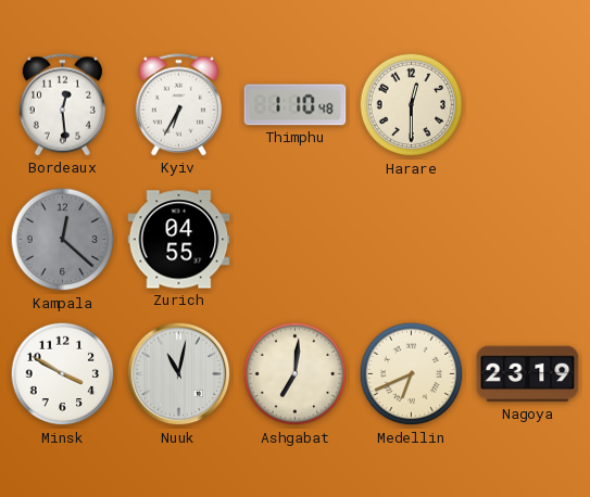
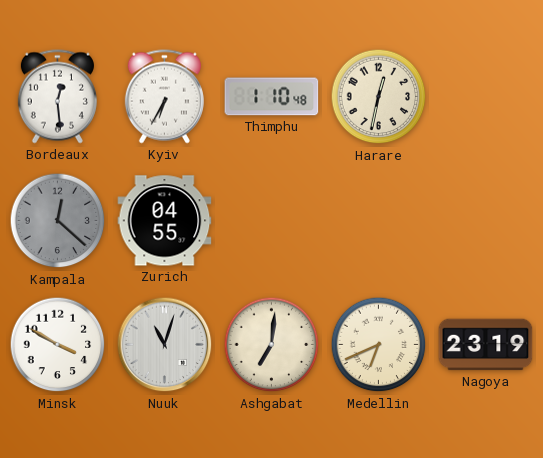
Harare: 12:30 -> 12:32 (379, 97)
Nuuk: 11:02 -> 11:03 (165, 345)
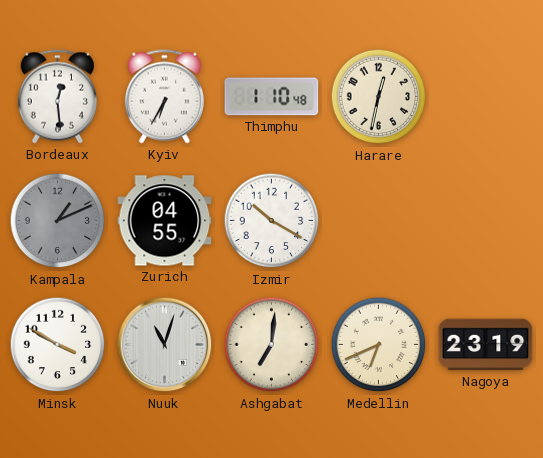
Kampala: 12:22 -> 1:11 (58, 221)
Izmir: none -> 10:20 (272, 221)
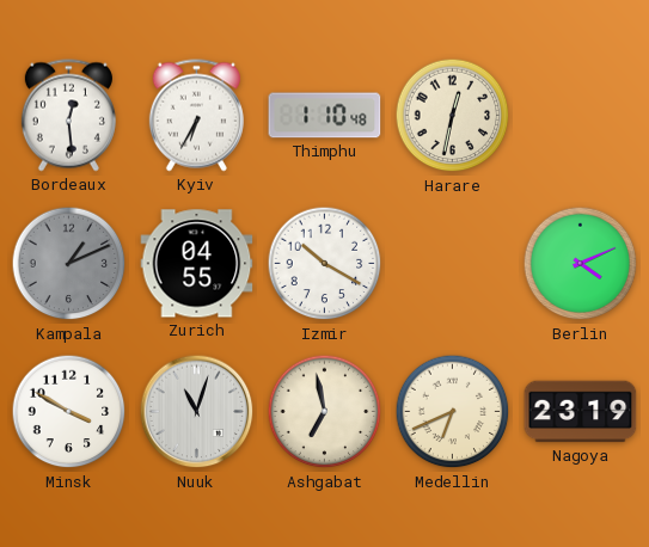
Berlin: none -> 4:11 (581, 264)
Ashgabat: 7:01 -> 6:58 (325, 412)
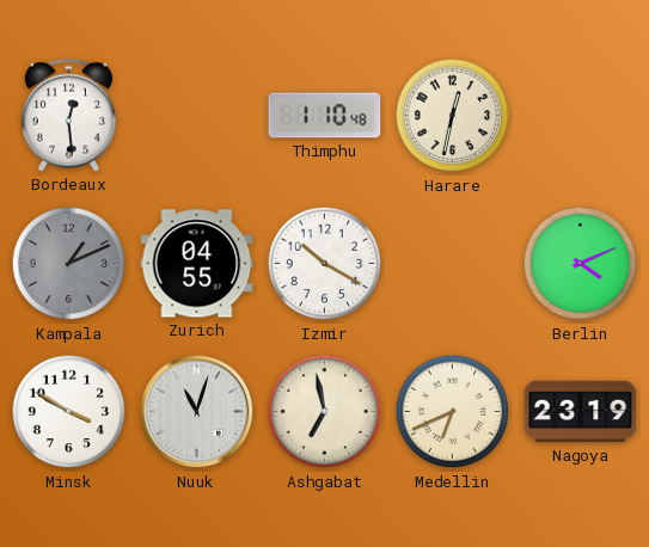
Kyiv: 6:35 -> none (196, 116)
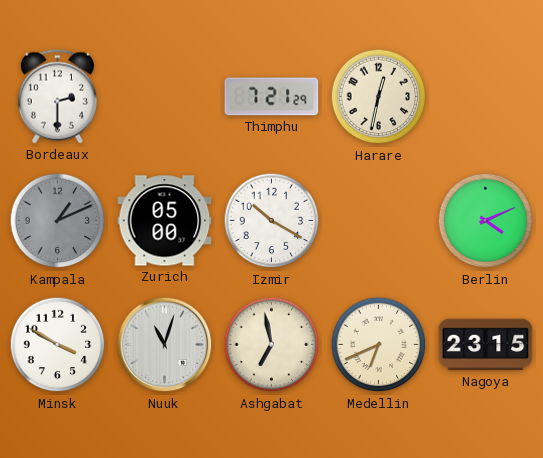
Bordeaux: 12:29 -> 2:30 (57, 97)
Thimphu: 1:10 -> 7:21 (272, 97)
Zurich: 04:55 -> 05:00 (165, 221)
Nagoya: 23:19 -> 23:15 (486, 345)
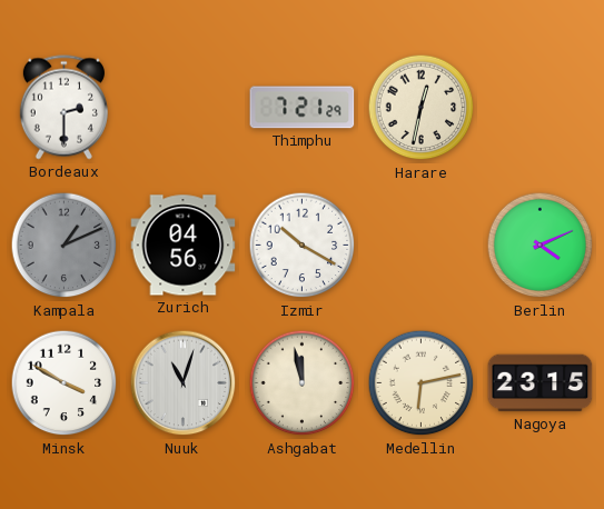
Zurich: 05:00 -> 04:56 (184, 246)
Ashgabat: 6:58 -> 11:58 (303, 383)
Medellin: 6:41 -> 6:13 (422, 383)
